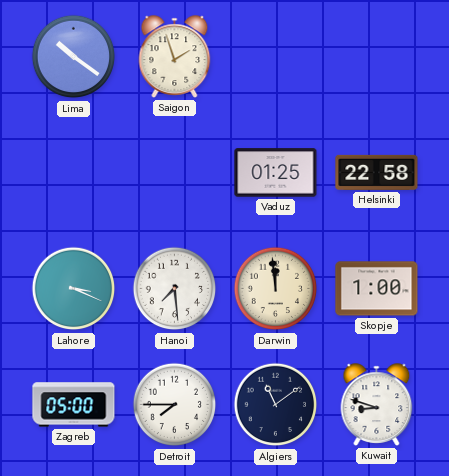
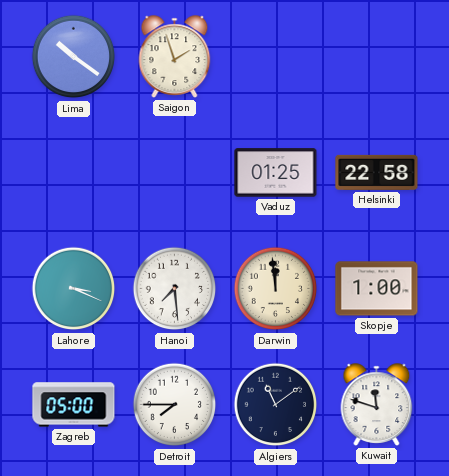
Kuwait: 8:48 -> 11:48 (377, 405)
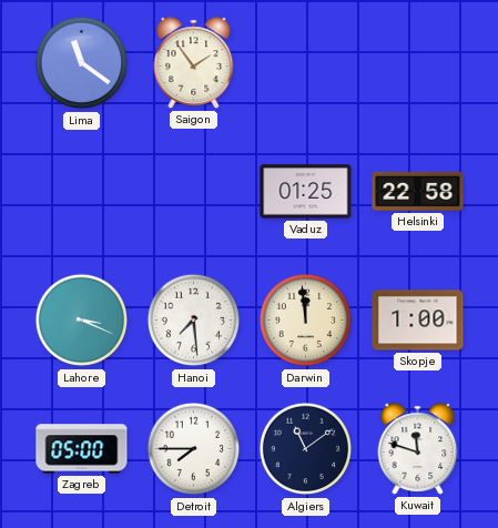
Lima: 10:21 -> 11:21 (82, 63)
Saigon: 1:57 -> 1:54 (194, 63)
